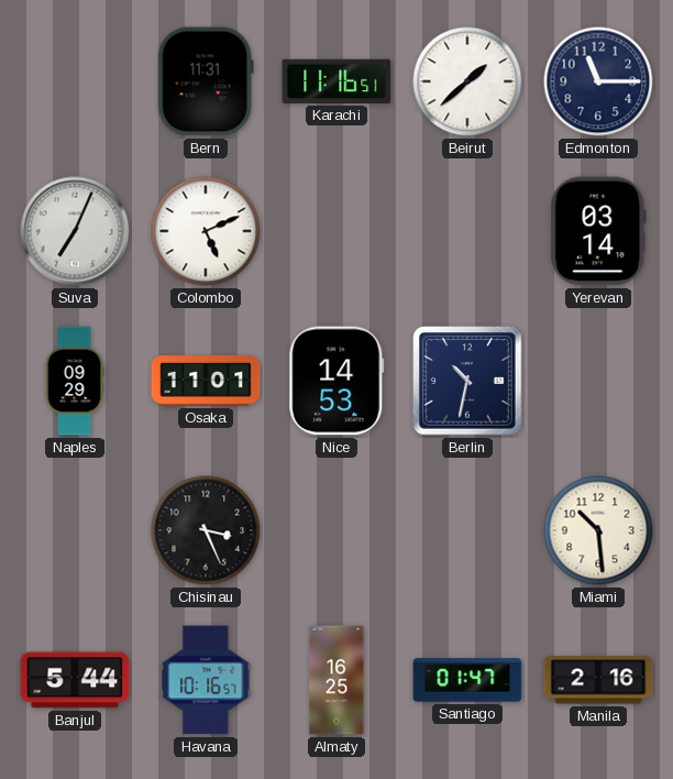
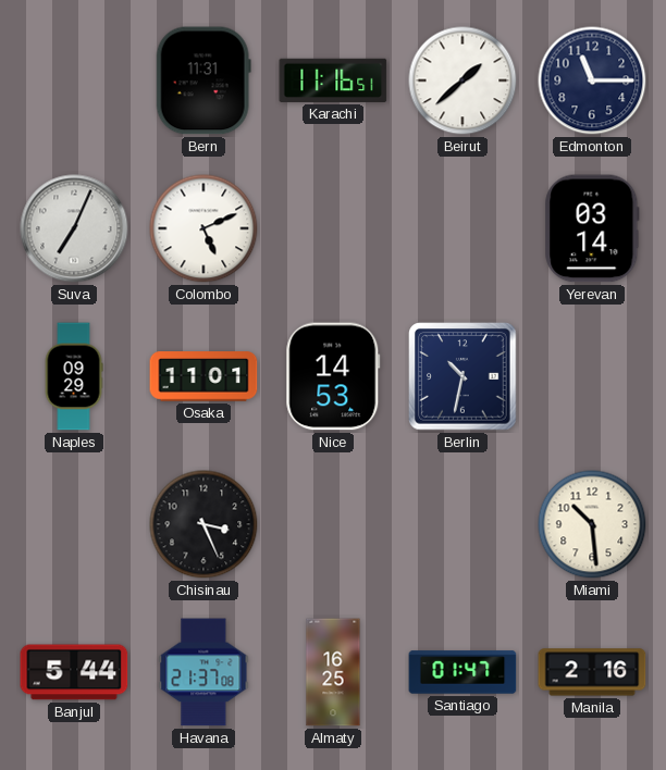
Havana: 10:16 -> 21:37 (203, 672)
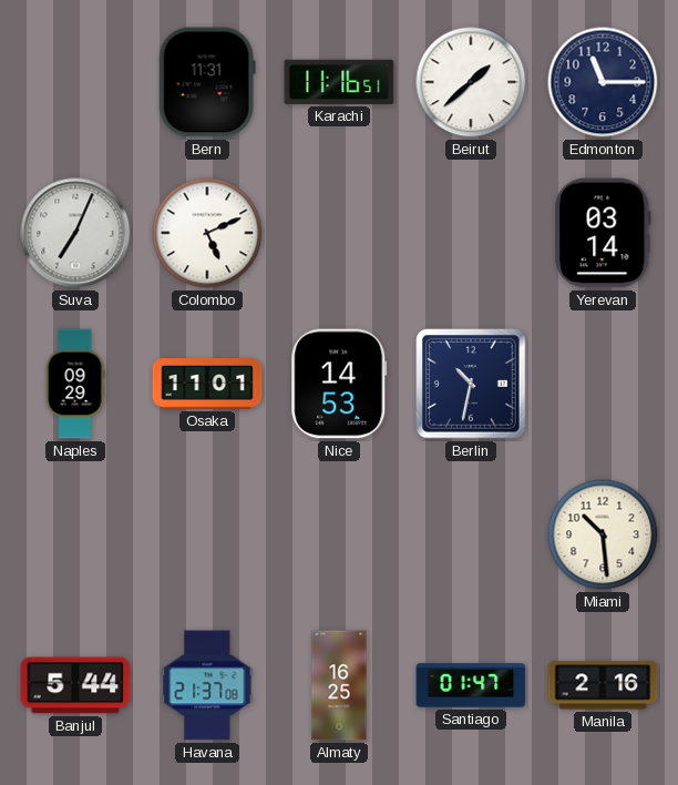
Chisinau: 3:26 -> none (203, 524)
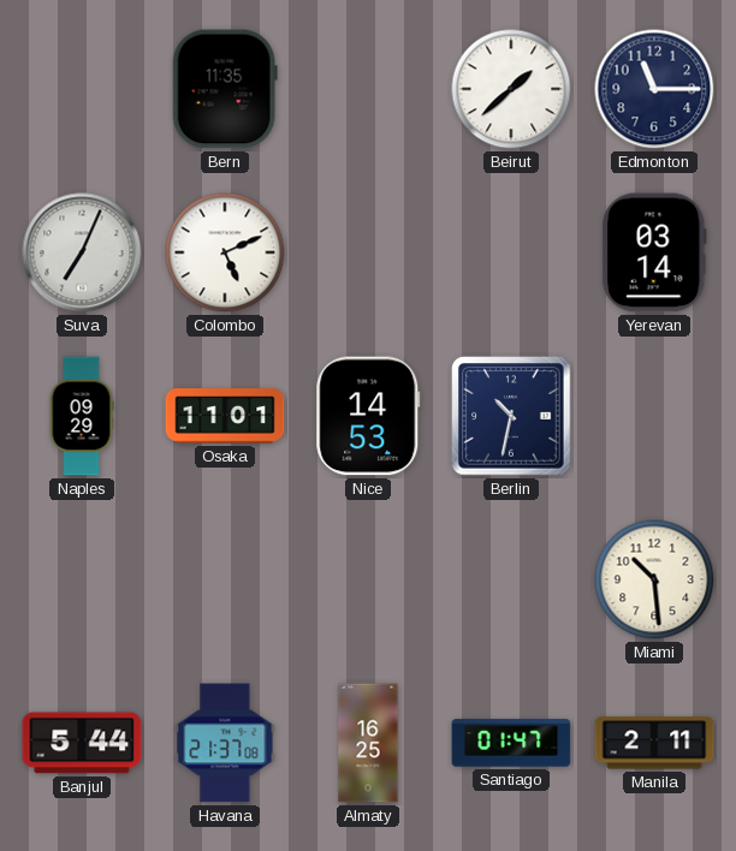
Bern: 11:31 -> 11:35 (225, 89)
Karachi: 11:16 -> none (339, 82)
Manila: 2:16 -> 2:11 (654, 743)
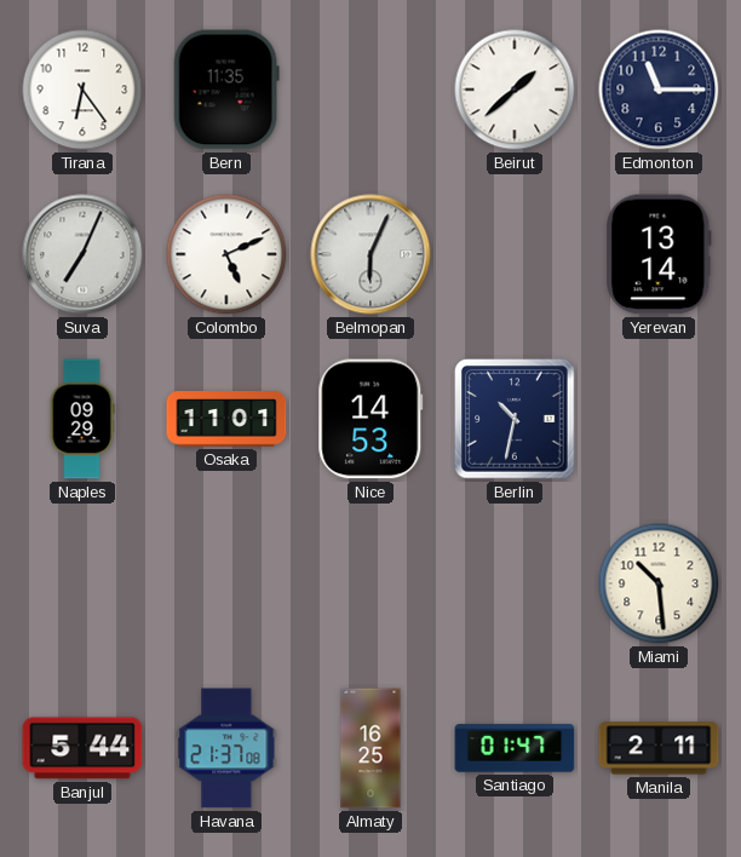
Tirana: none -> 6:24 (82, 90)
Belmopan: none -> 6:04 (370, 254)
Yerevan: 03:14 -> 13:14 (659, 254)
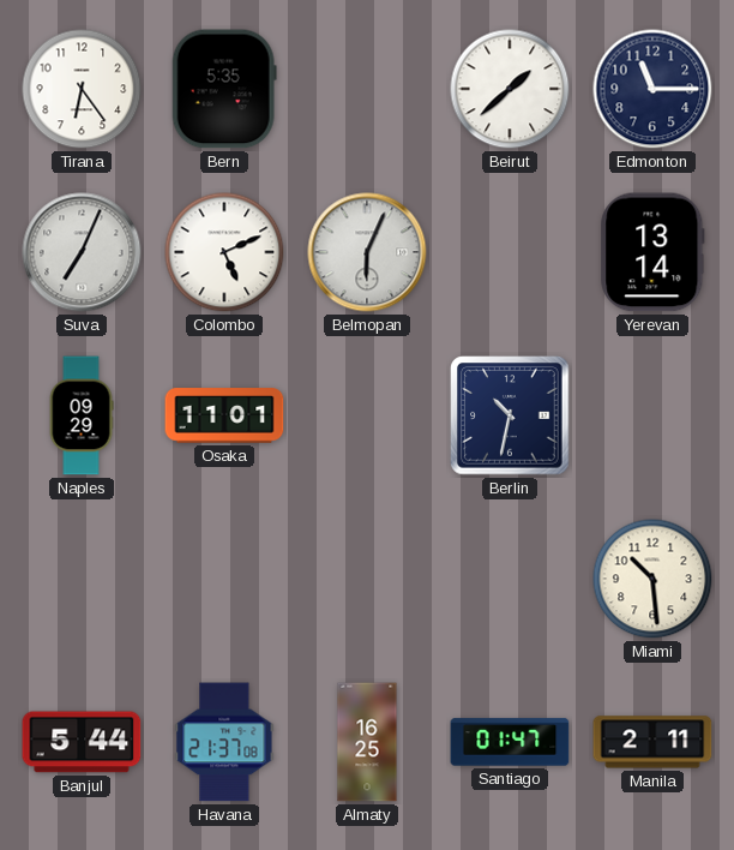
Bern: 11:35 -> 5:35 (224, 89)
Nice: 14:53 -> none (370, 419)
